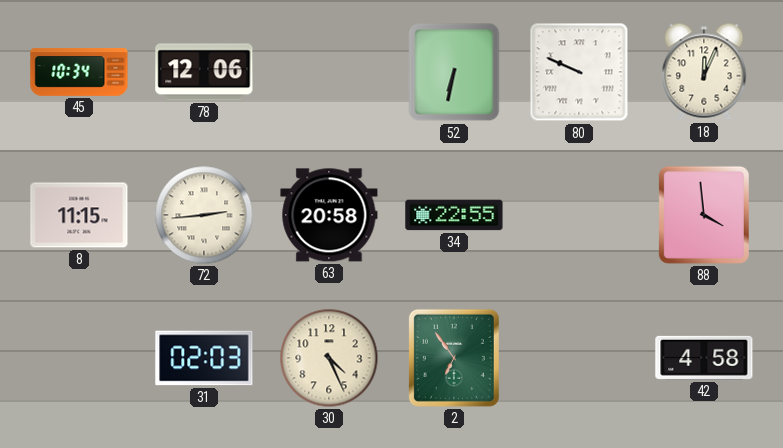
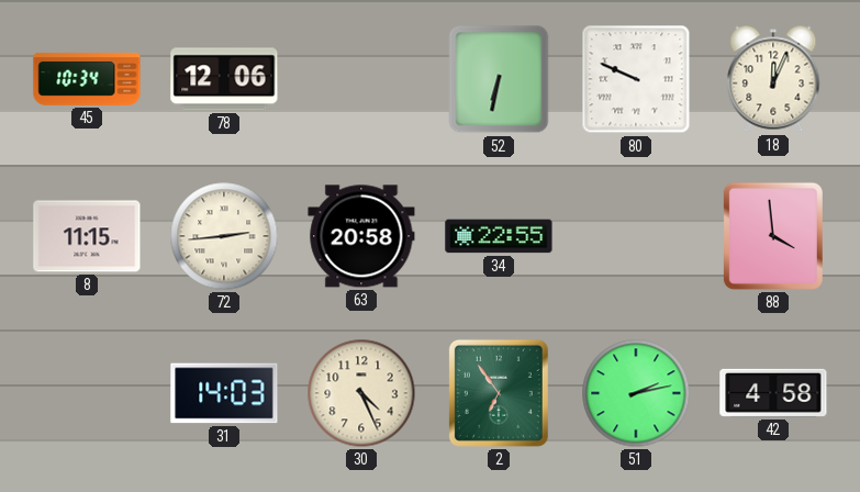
31: 02:03 -> 14:03 (224, 393)
51: none -> 2:13 (636, 393)
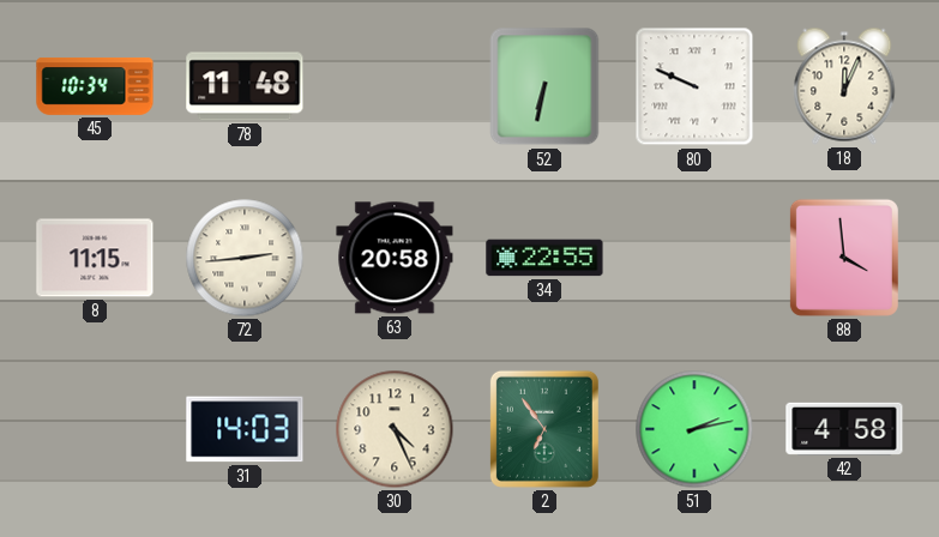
78: 12:06 -> 11:48 (245, 86)
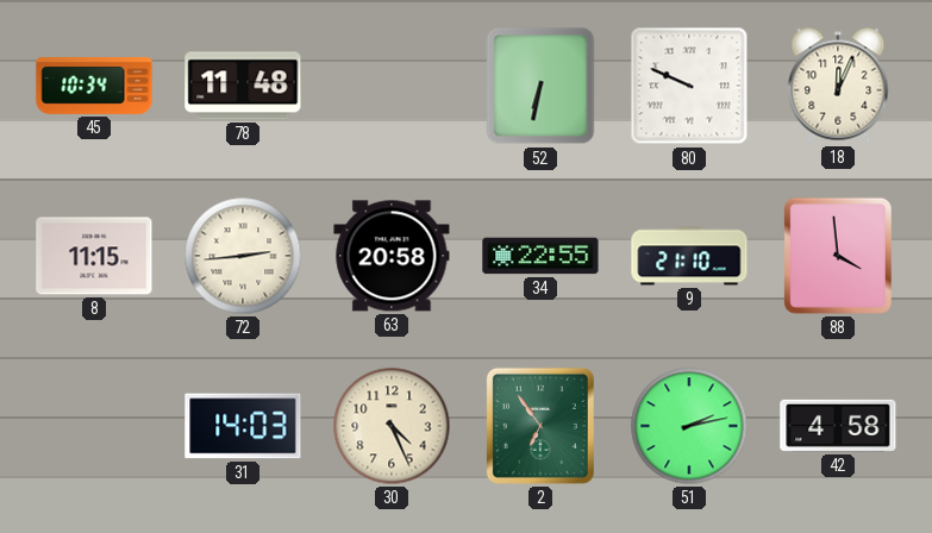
9: none -> 21:10 (689, 256)
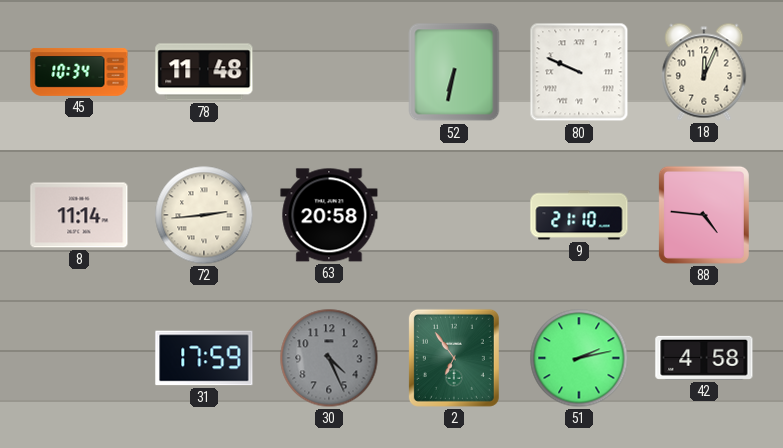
8: 11:15 -> 11:14 (79, 215)
34: 22:55 -> none (540, 256)
88: 3:59 -> 4:46 (704, 215)
31: 14:03 -> 17:59 (204, 358)
30 dial: cream -> grey (329, 358)
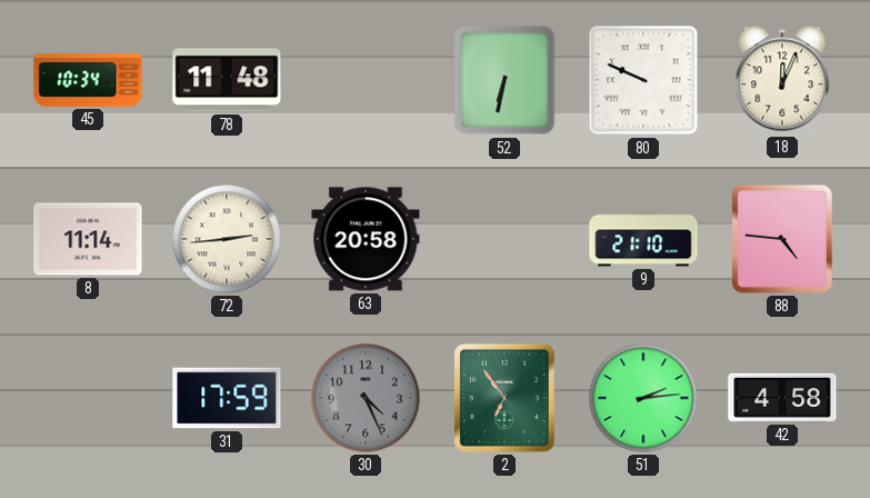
51: 2:13 -> 2:14 (643, 398)
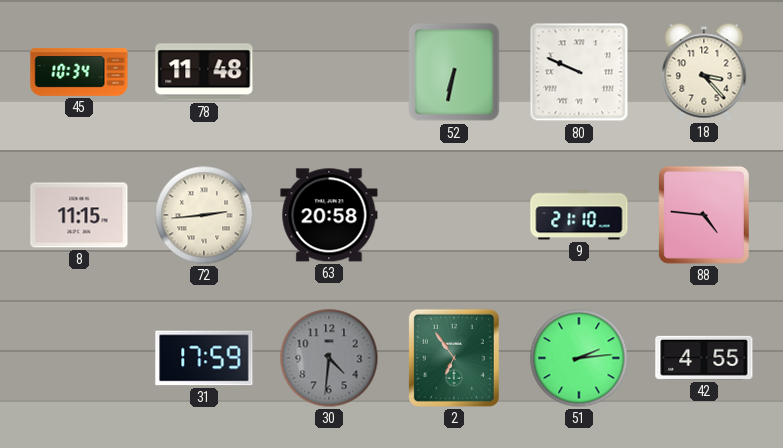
18: 12:04 -> 3:23 (704, 72)
8: 11:14 -> 11:15 (79, 215)
30: 4:26 -> 4:31 (329, 358)
42: 4:58 -> 4:55 (704, 358)
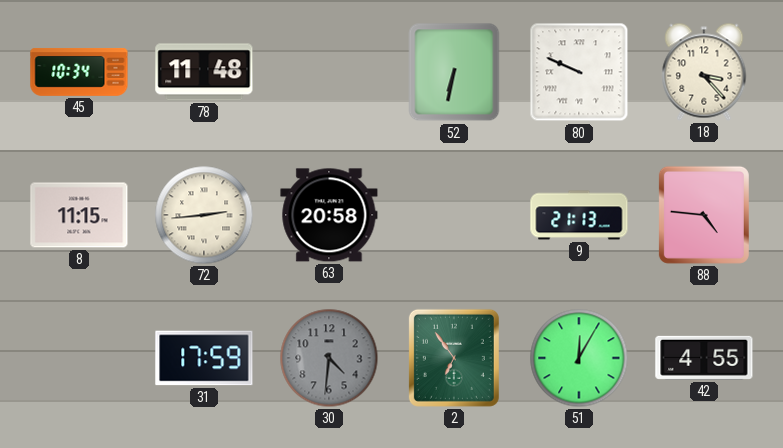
9: 21:10 -> 21:13 (579, 215)
51: 2:14 -> 12:05 (579, 358)
